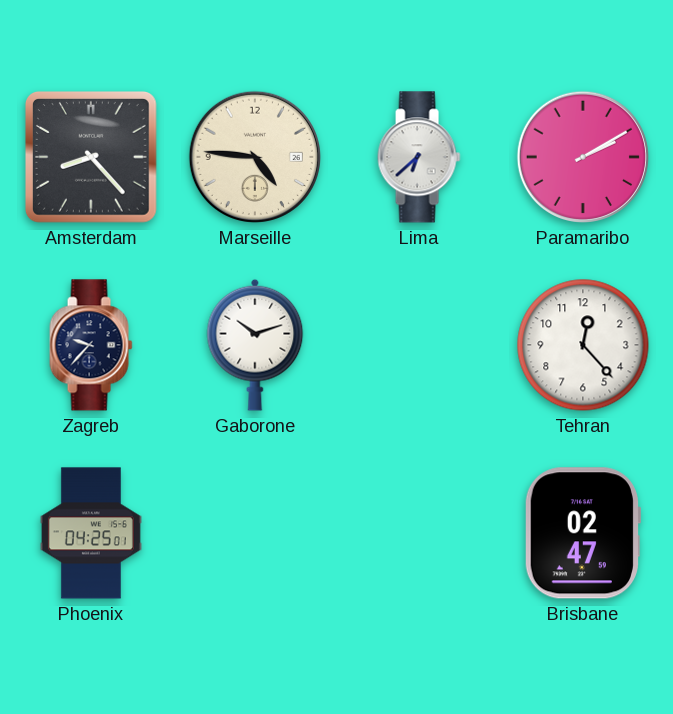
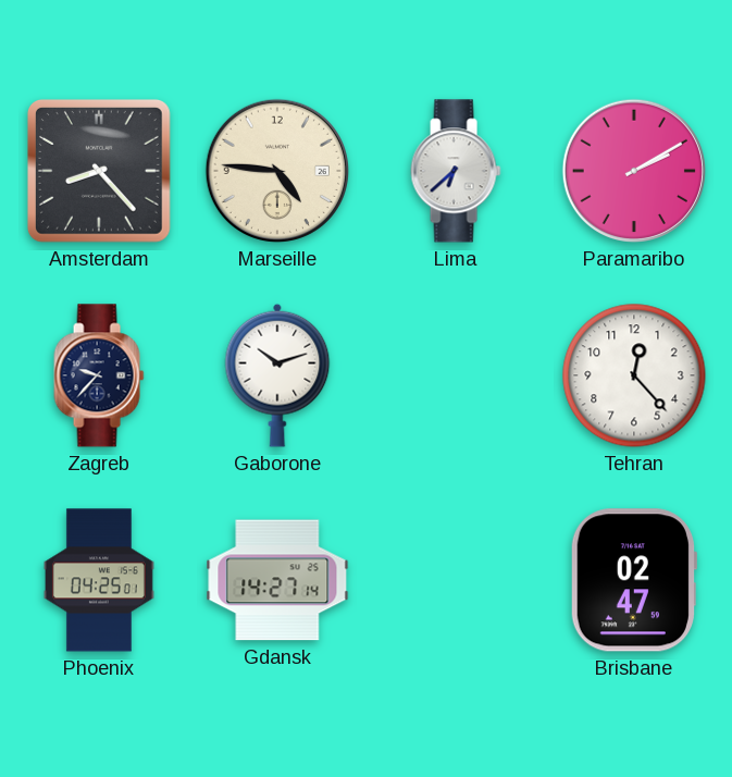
Gdansk: none -> 14:27 (277, 580)
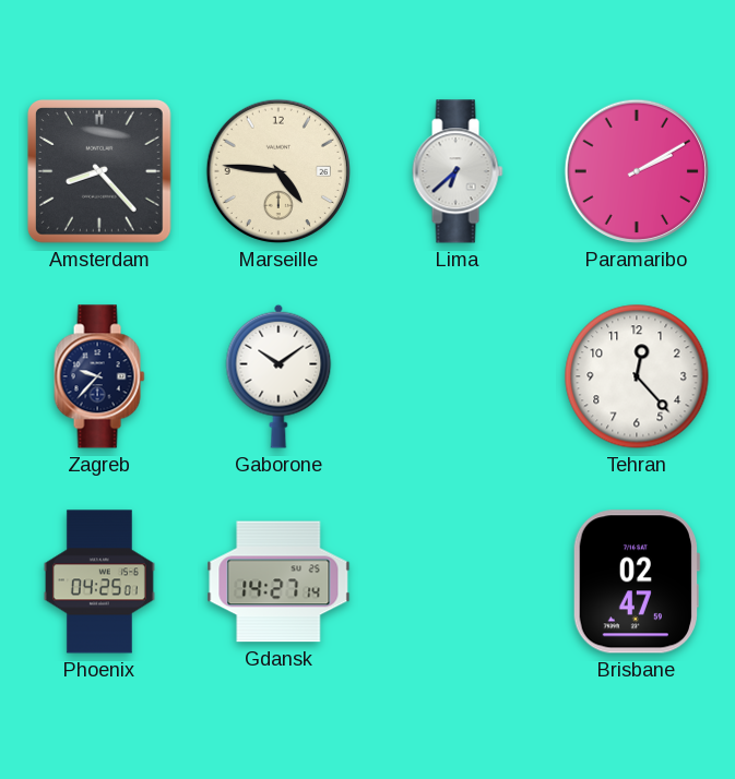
Gaborone: 10:12 -> 10:09 (278, 376)
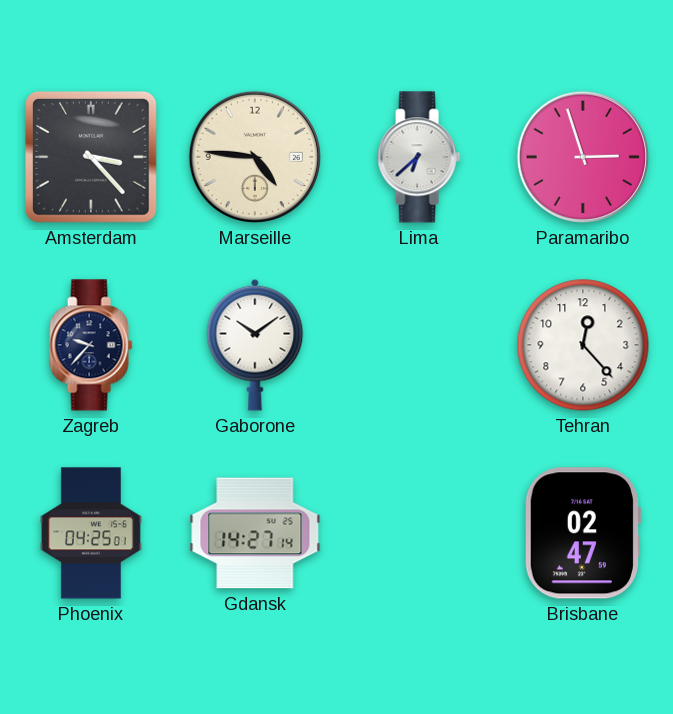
Amsterdam: 8:23 -> 3:23 (91, 157)
Paramaribo: 2:10 -> 2:57 (583, 157)
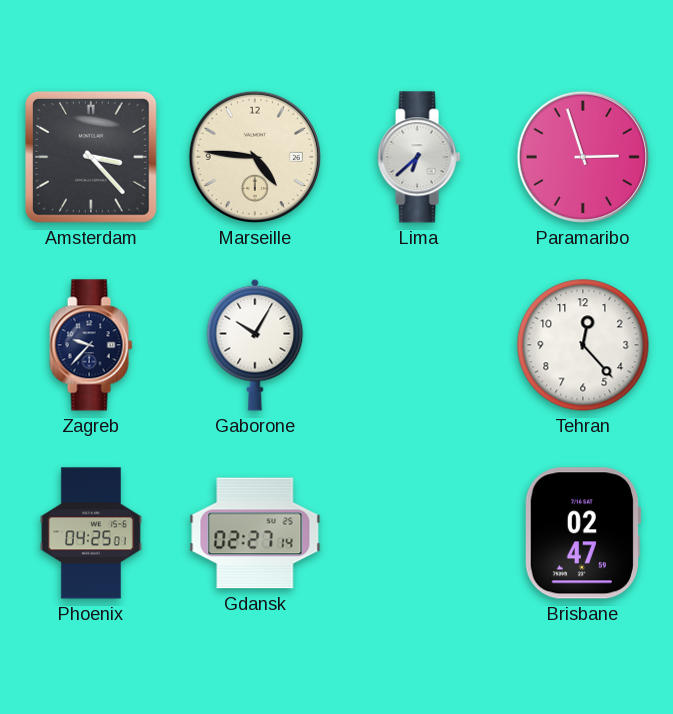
Gaborone: 10:09 -> 10:05 (255, 345)
Gdansk: 14:27 -> 02:27 (255, 533)
